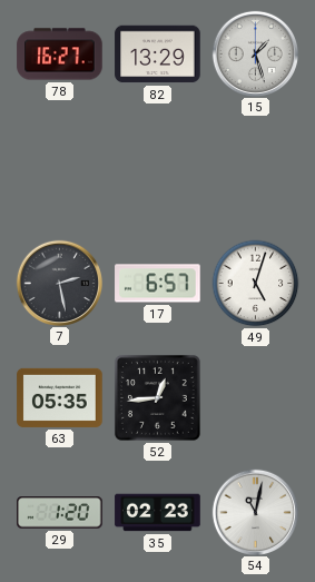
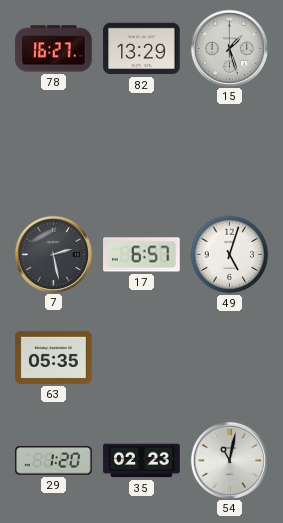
52: 12:44 -> none (157, 397)
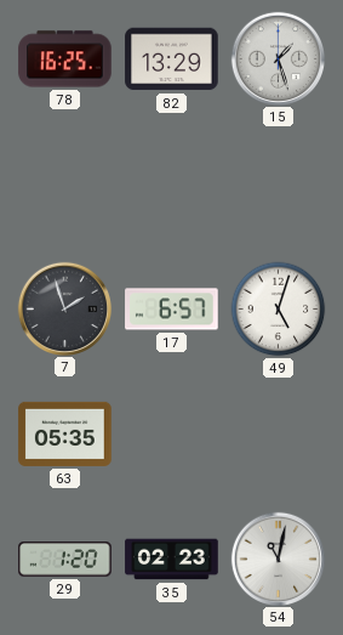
78: 16:27 -> 16:25 (65, 59)
7: 2:28 -> 1:57 (64, 308)
